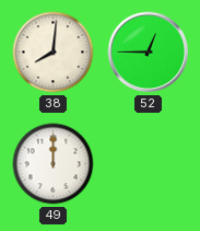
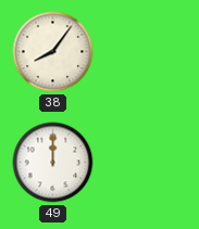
38: 8:01 -> 8:06 (53, 52)
52: 12:45 -> none (149, 53)
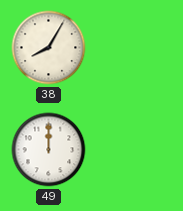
38: 8:06 -> 8:05 (49, 48)
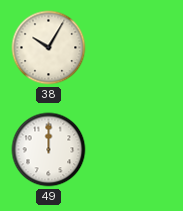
38: 8:05 -> 10:05 (49, 48)
